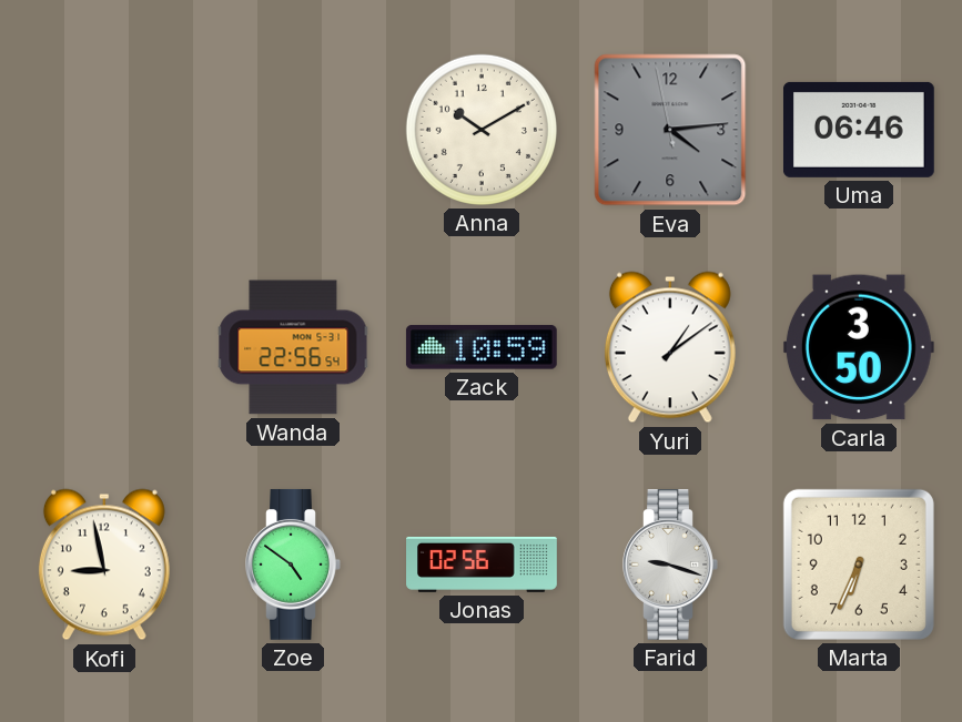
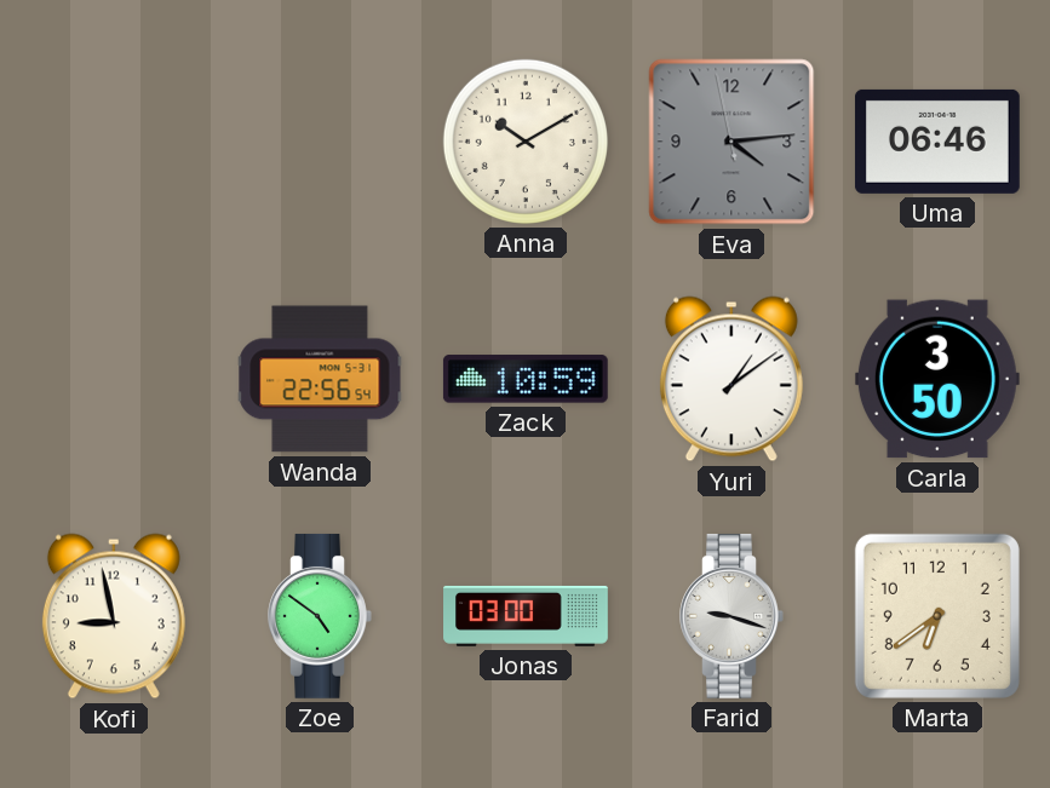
Jonas: 02:56 -> 03:00 (526, 616)
Marta: 6:34 -> 6:39 (937, 616)
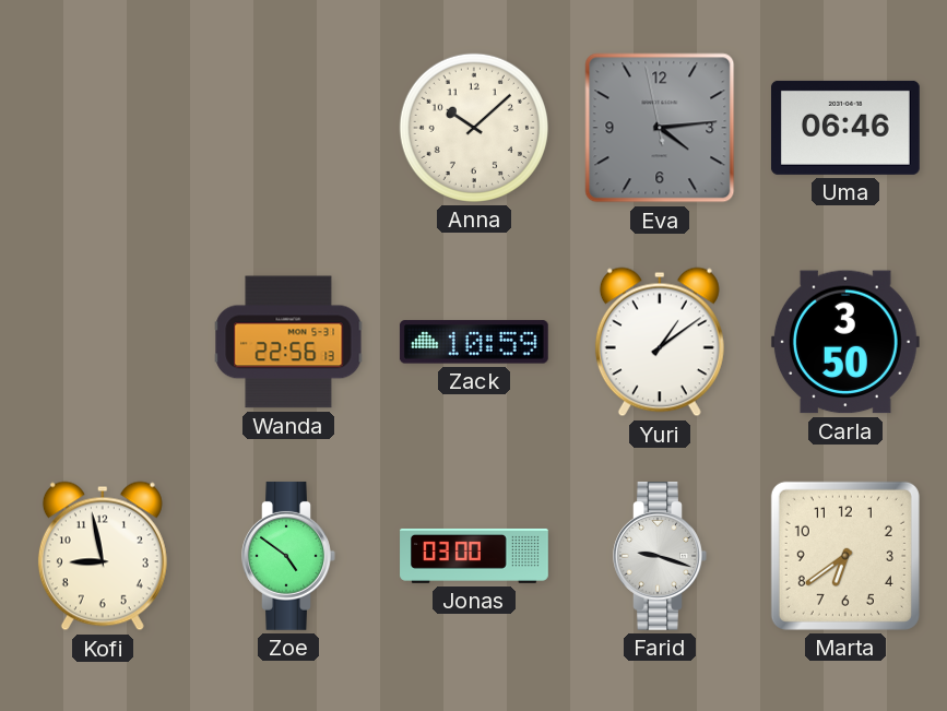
Anna: 10:10 -> 10:08 (474, 128)
Wanda: 22:56:54 -> 22:56:13 (288, 342)
